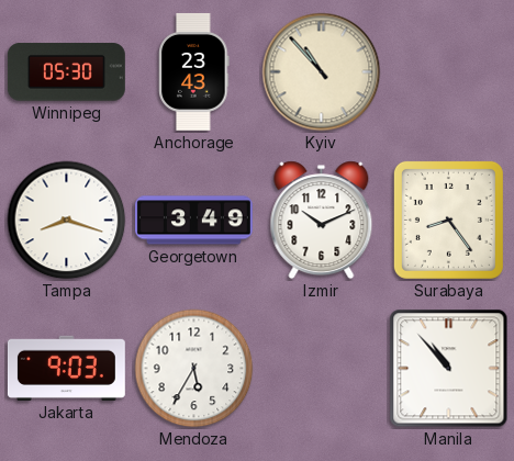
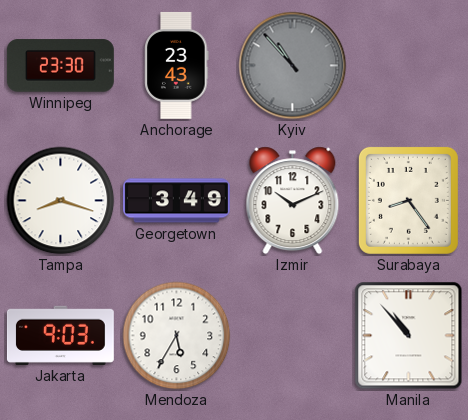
Winnipeg: 05:30 -> 23:30 (60, 66)
Kyiv dial: cream -> grey (293, 66)
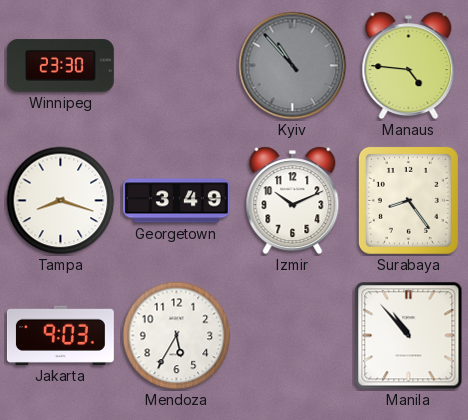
Anchorage: 23:43 -> none (177, 65)
Manaus: none -> 4:46 (409, 66)
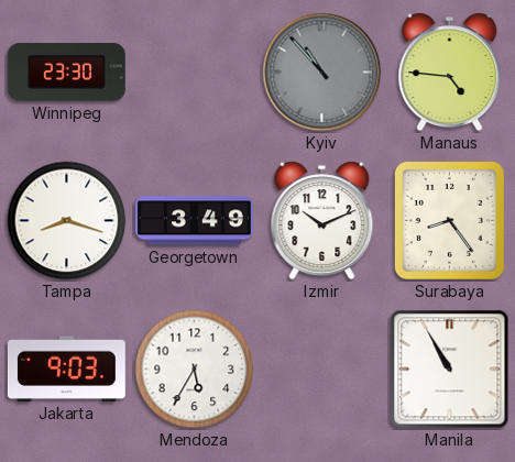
Manila: 10:53 -> 10:55 (450, 370)
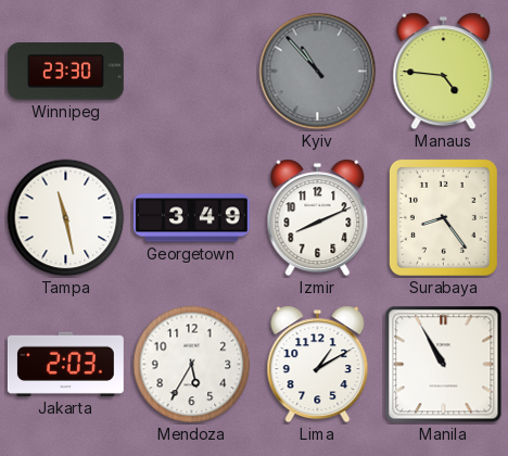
Tampa: 8:18 -> 11:28 (66, 218)
Izmir: 10:11 -> 8:11 (318, 218)
Jakarta: 9:03 -> 2:03 (65, 364)
Lima: none -> 1:10 (318, 365)
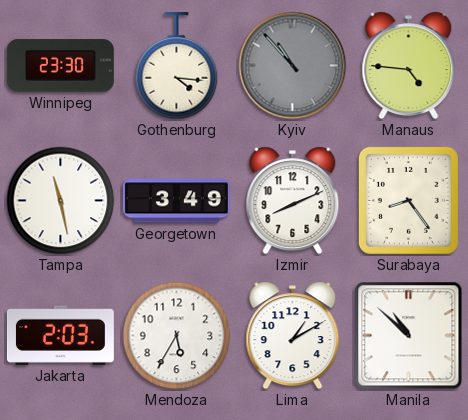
Gothenburg: none -> 4:16 (177, 66)
Manila: 10:55 -> 10:52 (409, 336)
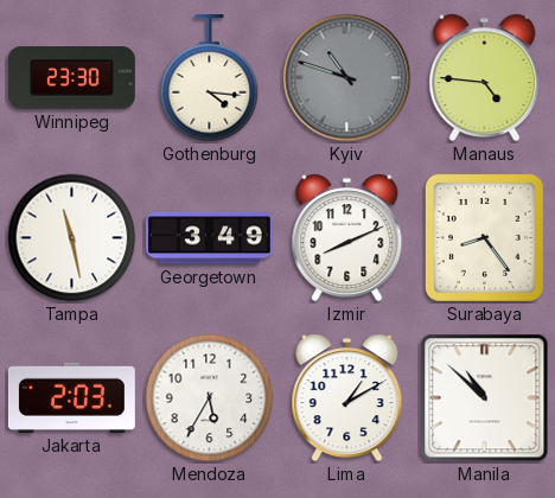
Kyiv: 10:53 -> 10:48 (347, 78)
